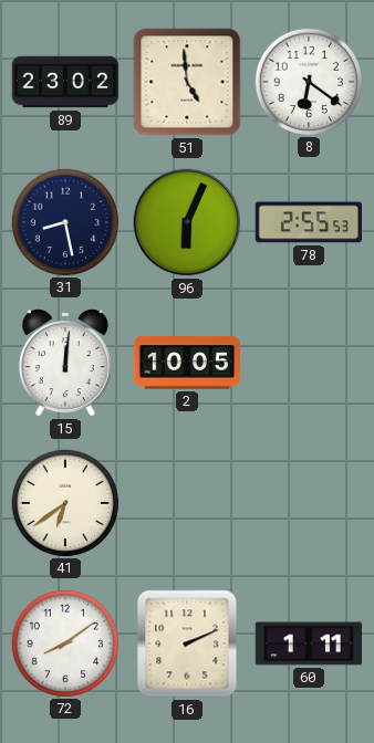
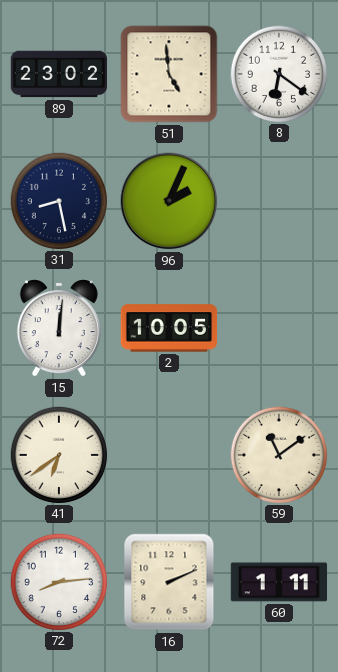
96: 6:04 -> 2:04 (169, 201)
78: 2:55 -> none (308, 222)
59: none -> 11:09 (278, 454)
72: 8:09 -> 8:14 (58, 581)
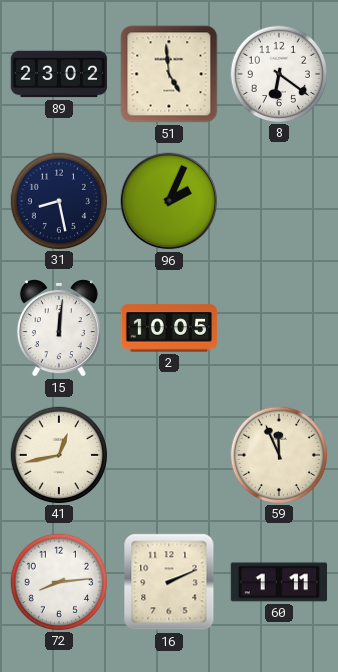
41: 6:39 -> 12:43 (58, 454)
59: 11:09 -> 11:56 (278, 454)
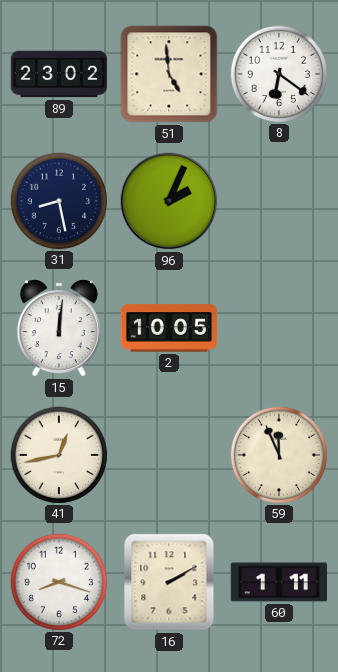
72: 8:14 -> 8:18 (58, 581)
16: 2:11 -> 2:10 (169, 582)
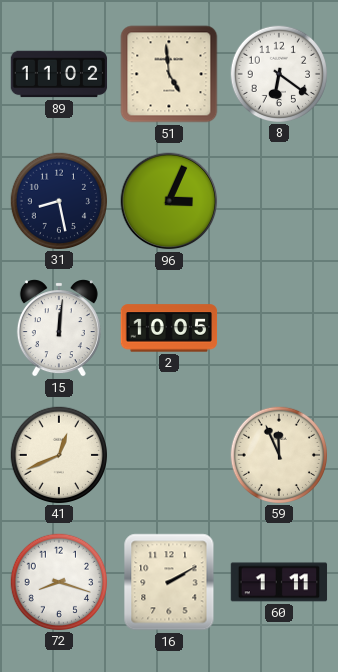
89: 23:02 -> 11:02 (59, 74)
96: 2:04 -> 3:04 (169, 201)
41: 12:43 -> 12:41 (58, 454)
